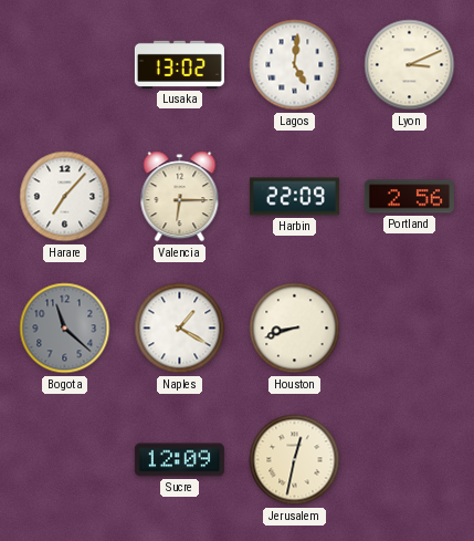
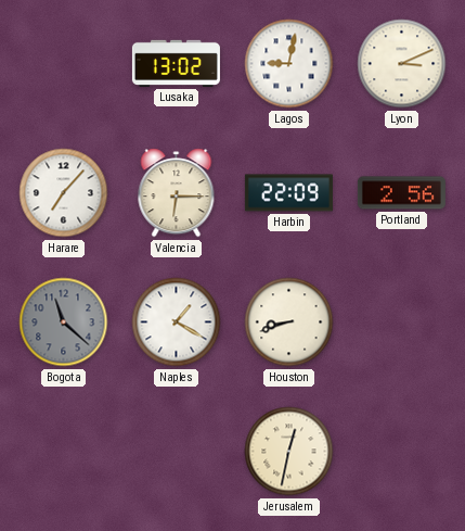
Lagos: 5:01 -> 9:02 (289, 64)
Sucre: 12:09 -> none (179, 460)
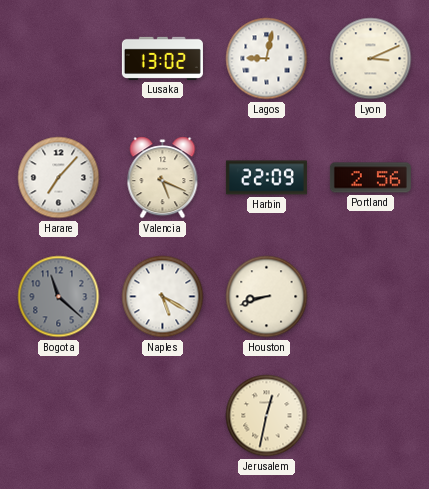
Valencia: 6:15 -> 5:19 (163, 178)
Naples: 1:20 -> 5:20 (163, 297)
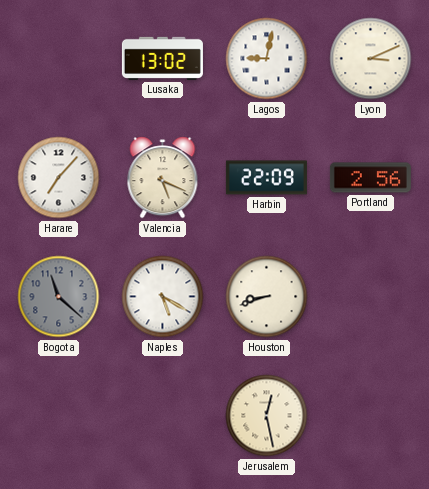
Jerusalem: 12:32 -> 12:28 (267, 416)
